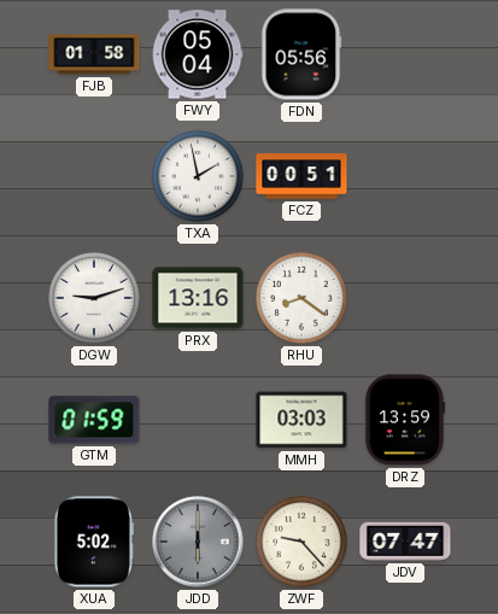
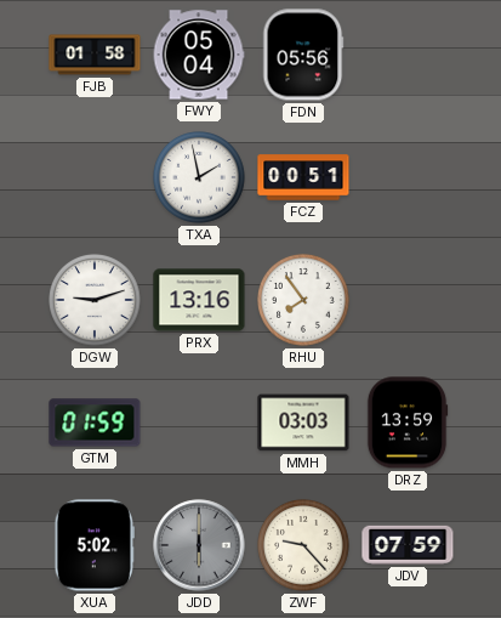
RHU: 8:21 -> 7:54 (304, 301)
JDV: 07:47 -> 07:59 (408, 545)
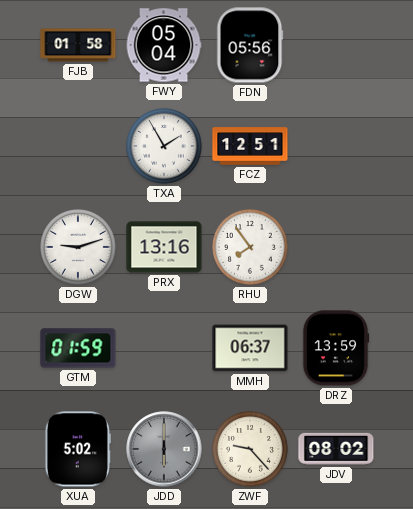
TXA: 1:58 -> 1:55 (165, 147)
FCZ: 00:51 -> 12:51 (250, 146)
MMH: 03:03 -> 06:37 (250, 348)
JDV: 07:59 -> 08:02 (336, 449)
